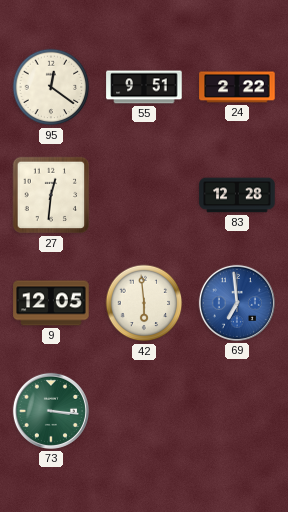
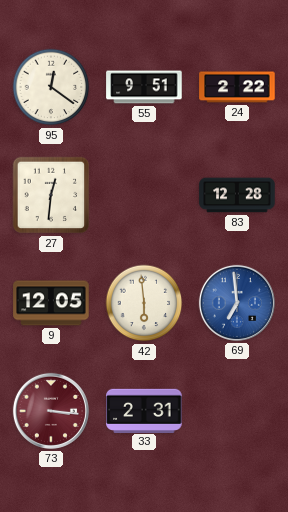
73 dial: green -> burgundy (51, 411)
33: none -> 2:31 (144, 410)
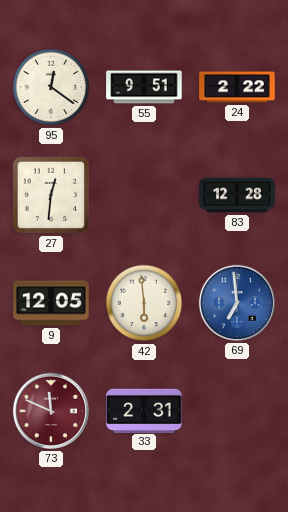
73: 3:16 -> 11:49 (51, 411)
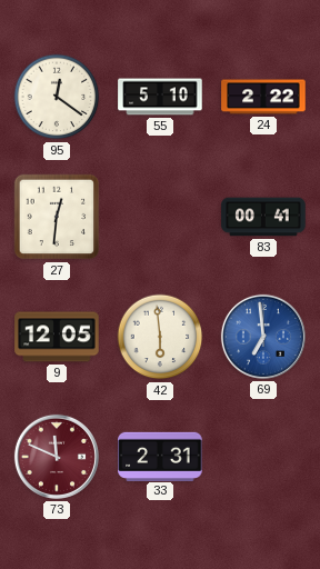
55: 9:51 -> 5:10 (160, 97)
83: 12:28 -> 00:41 (263, 217)
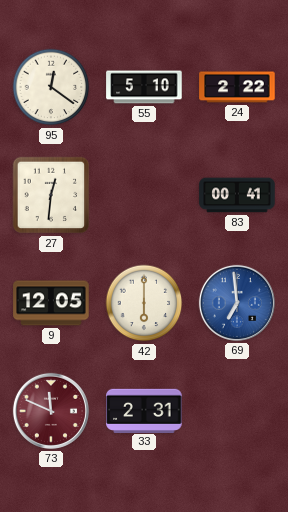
42: 5:59 -> 6:00 (144, 303)
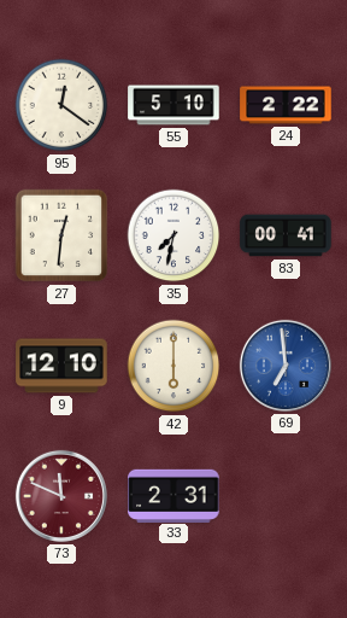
35: none -> 7:32 (173, 235)
9: 12:05 -> 12:10 (61, 366)
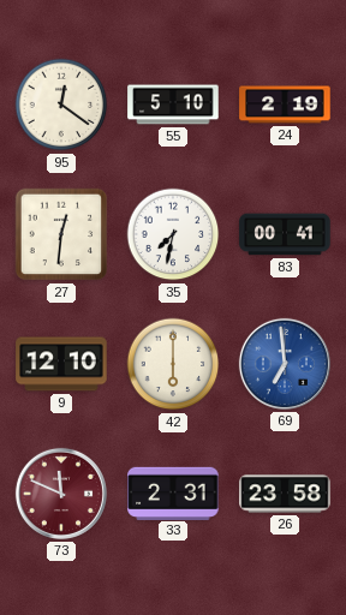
24: 2:22 -> 2:19 (285, 105)
26: none -> 23:58 (285, 494)
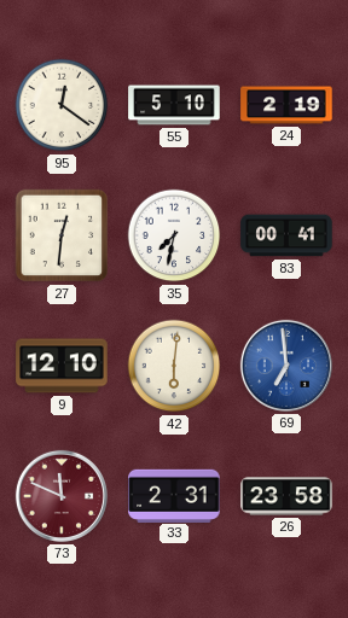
42: 6:00 -> 6:01 (174, 366)
